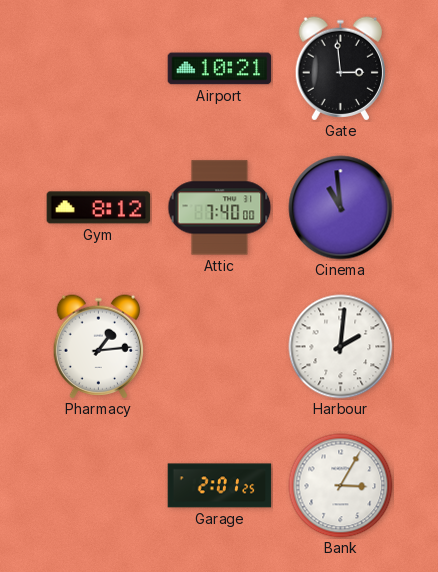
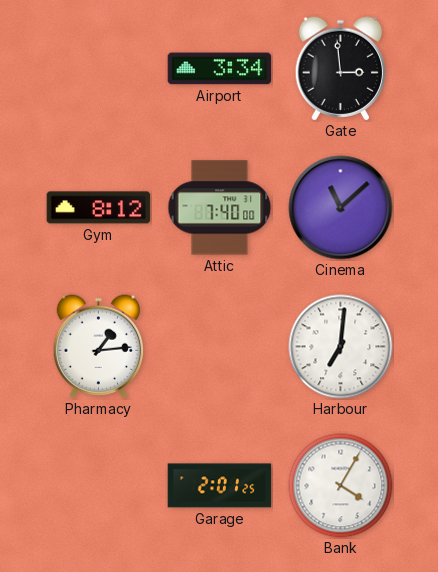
Airport: 10:21 -> 3:34 (220, 69)
Cinema: 10:59 -> 11:08 (341, 208)
Harbour: 2:01 -> 7:01 (341, 347)
Bank: 3:05 -> 4:05 (341, 486)
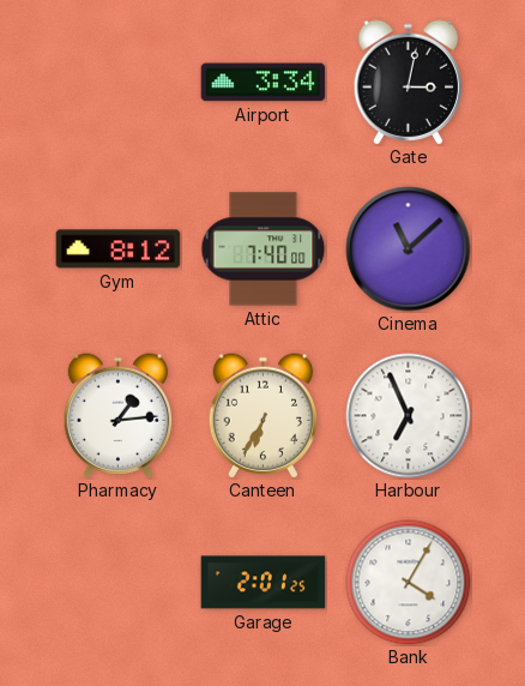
Gate: 2:59 -> 3:02 (408, 83)
Canteen: none -> 6:35 (262, 416)
Harbour: 7:01 -> 6:56 (409, 416)
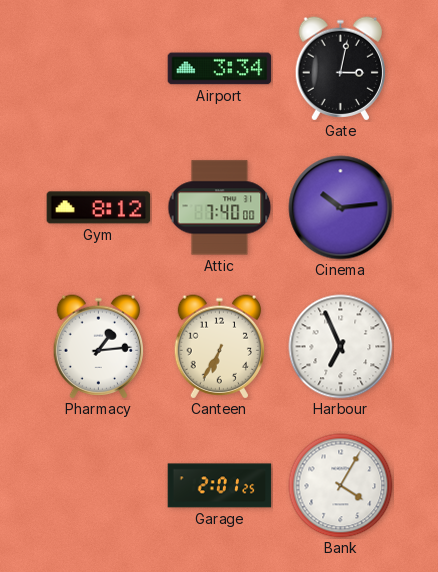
Cinema: 11:08 -> 10:14 (341, 208)
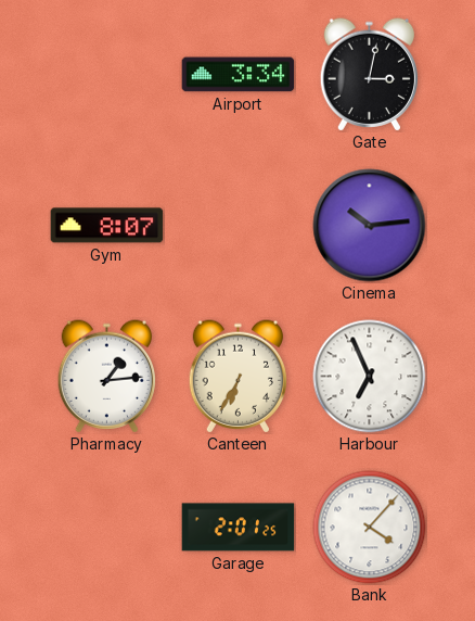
Gym: 8:12 -> 8:07 (107, 226)
Attic: 7:40 -> none (220, 208)
Bank: 4:05 -> 4:07 (370, 528)
